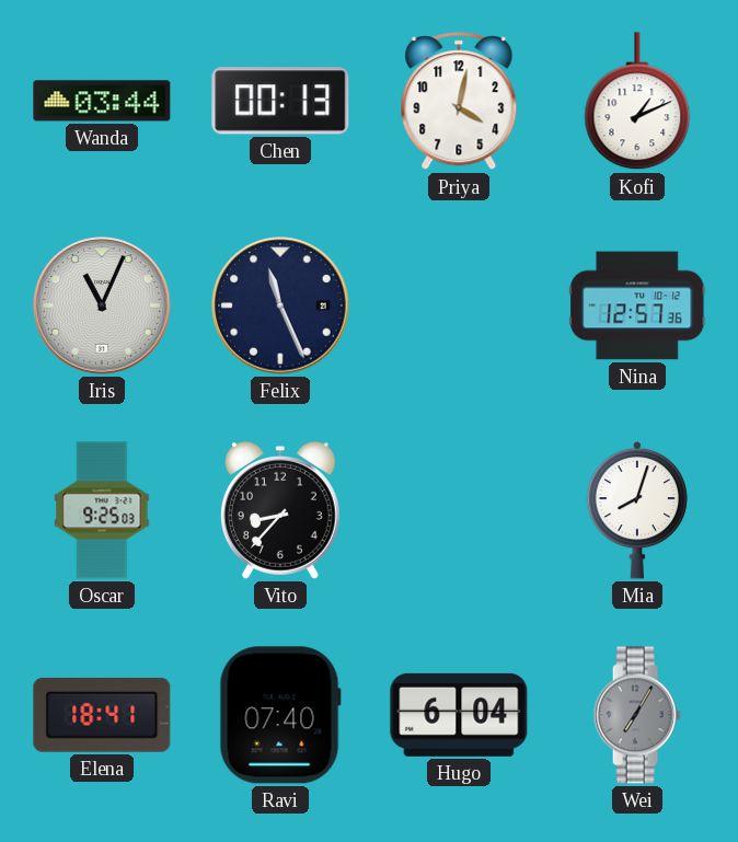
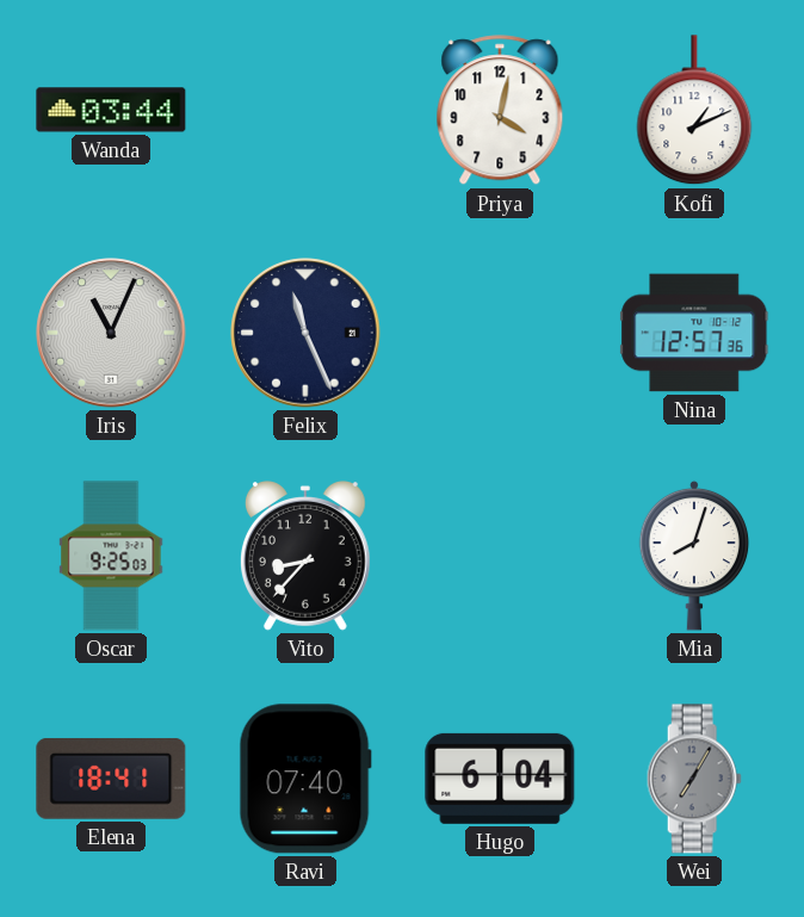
Chen: 00:13 -> none (280, 101)
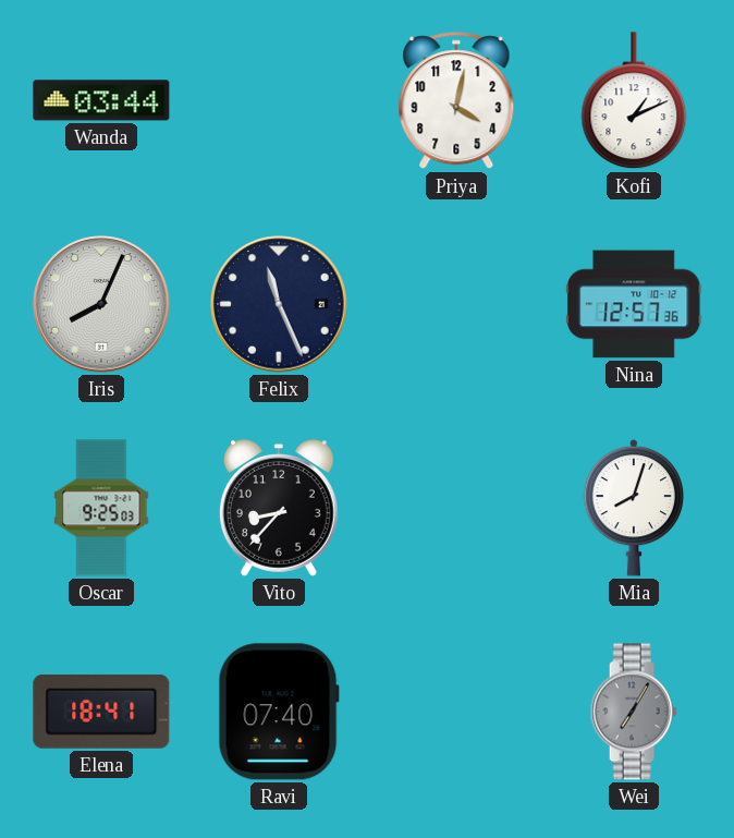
Iris: 11:04 -> 8:04 (101, 304)
Hugo: 6:04 -> none (500, 779)
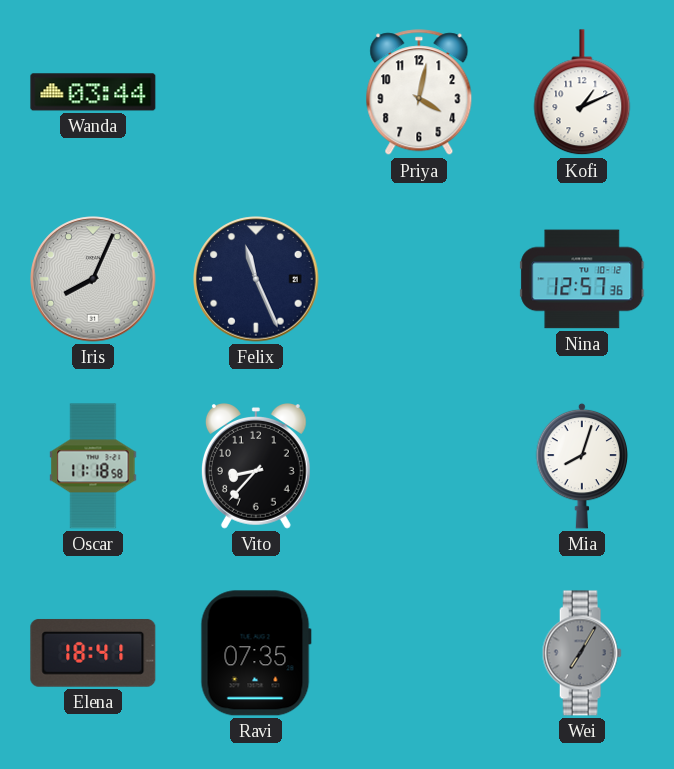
Oscar: 9:25 -> 11:18 (93, 466)
Ravi: 07:40 -> 07:35 (256, 653)
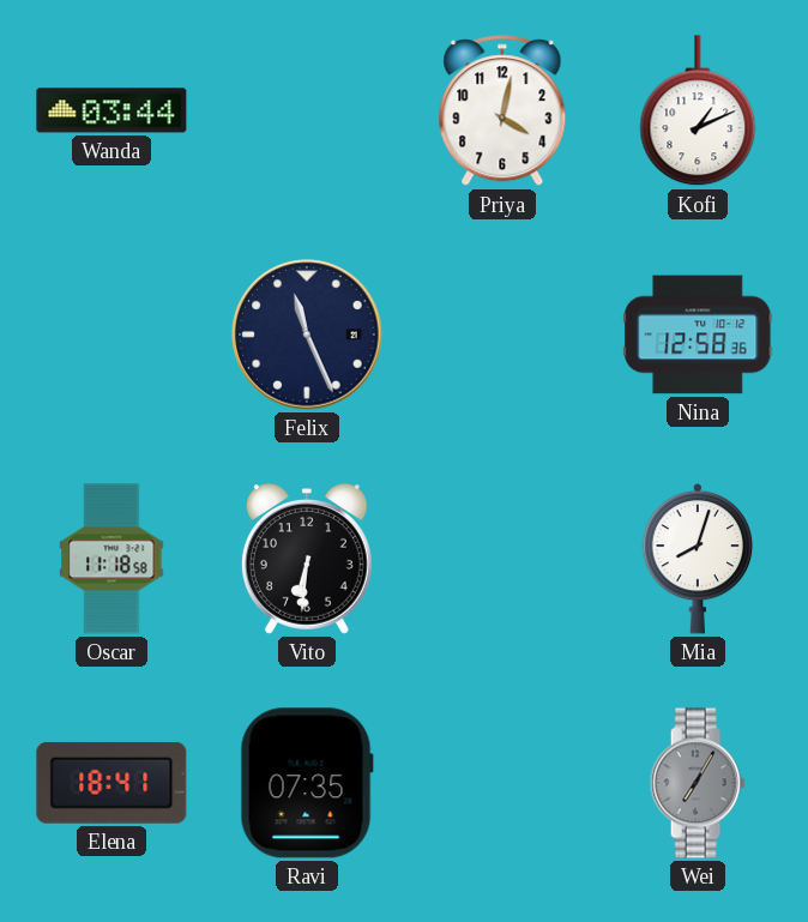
Iris: 8:04 -> none (93, 279)
Nina: 12:57 -> 12:58 (698, 335)
Vito: 8:37 -> 6:31 (307, 560)
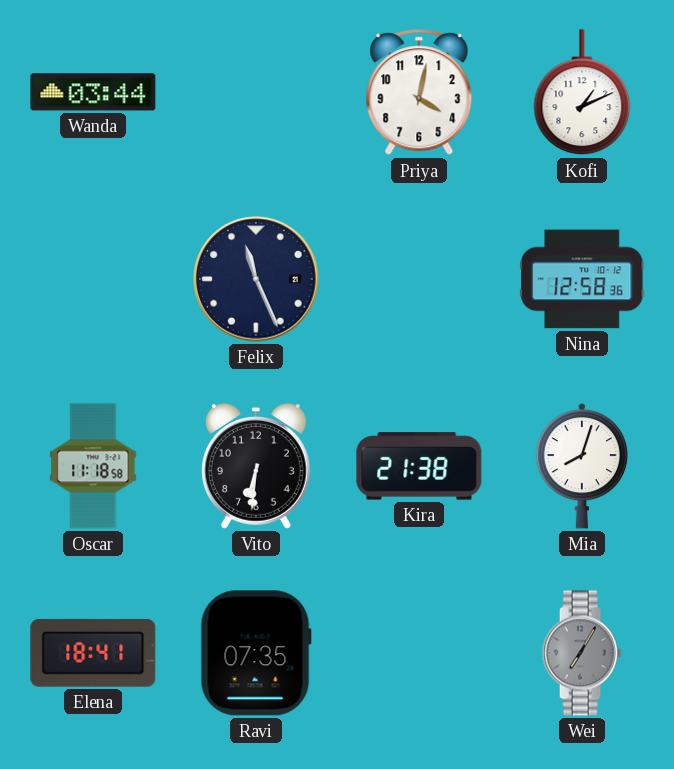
Kira: none -> 21:38 (419, 466)
